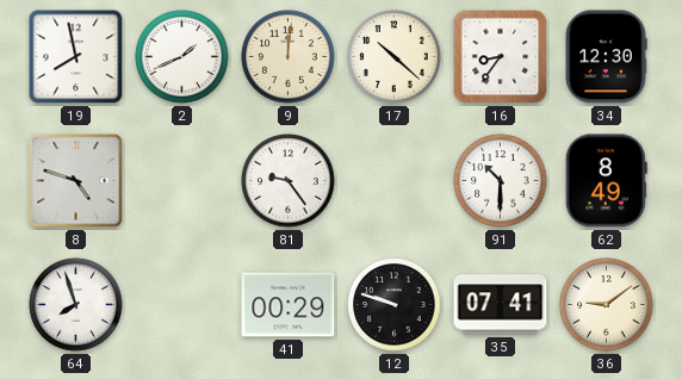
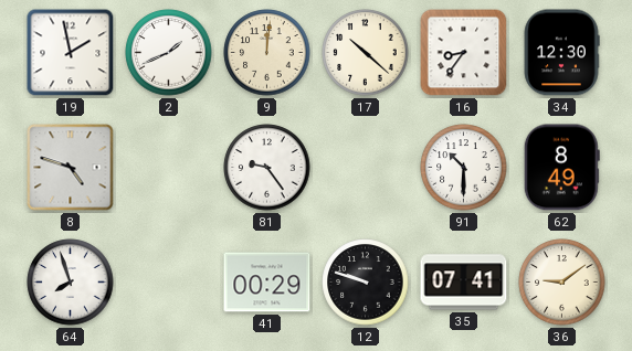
19: 7:58 -> 1:58 (71, 53)
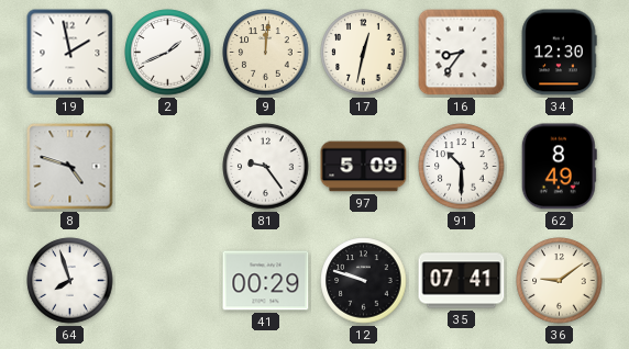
17: 10:22 -> 12:32 (364, 53)
97: none -> 5:09 (364, 167)
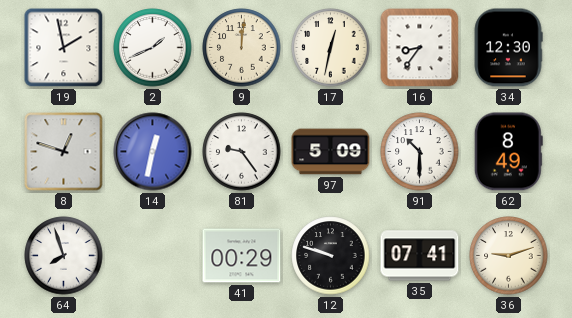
8: 4:48 -> 12:48 (64, 152)
14: none -> 12:32 (153, 152)
36: 9:09 -> 9:12 (509, 256)
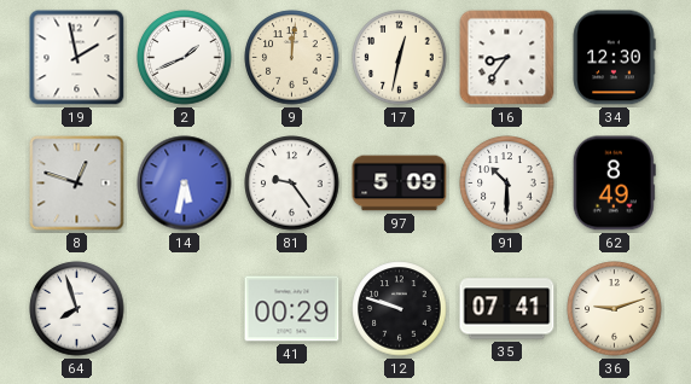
14: 12:32 -> 5:32 (185, 184)
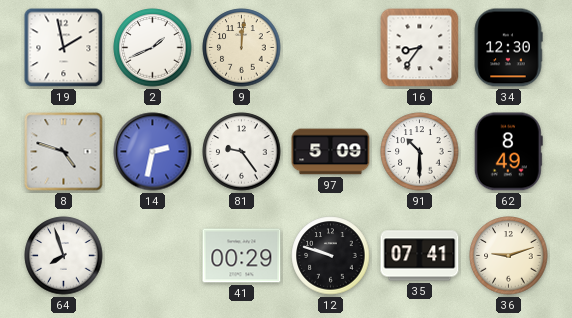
17: 12:32 -> none (400, 58)
8: 12:48 -> 4:48 (64, 152)
14: 5:32 -> 2:32 (153, 152)
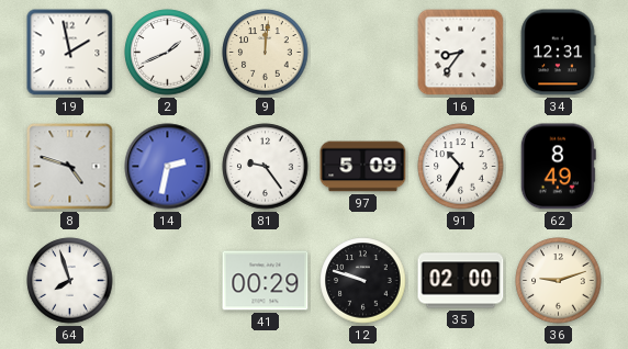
34: 12:30 -> 12:31 (558, 53)
91: 10:30 -> 10:35 (461, 167)
35: 07:41 -> 02:00 (461, 281)
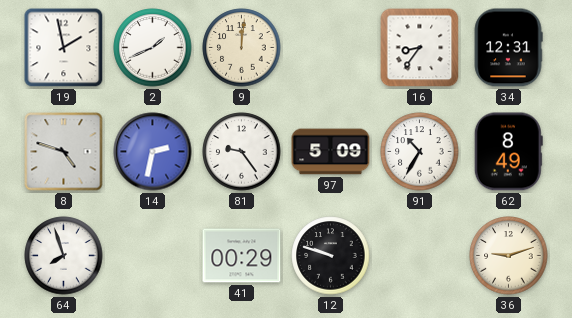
35: 02:00 -> none (461, 281)
